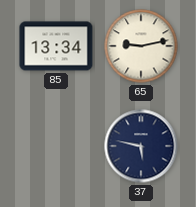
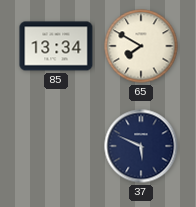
65: 9:13 -> 7:50 (141, 46)
37: 5:47 -> 5:49 (141, 146)
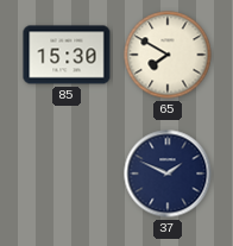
85: 13:34 -> 15:30 (67, 55)
37: 5:49 -> 1:49 (168, 174)
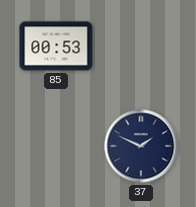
85: 15:30 -> 00:53 (56, 46)
65: 7:50 -> none (168, 55)
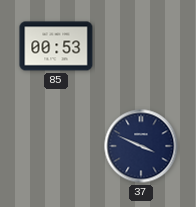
37: 1:49 -> 3:49 (141, 146)
